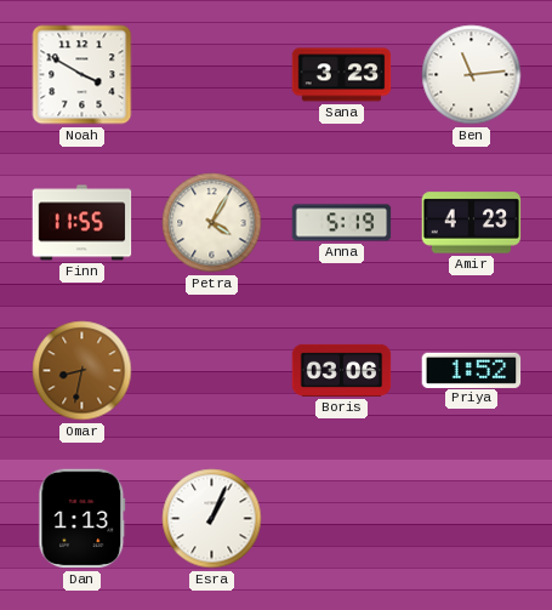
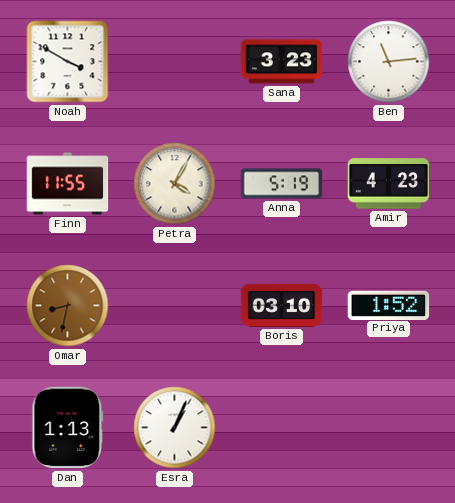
Boris: 03:06 -> 03:10 (282, 305)
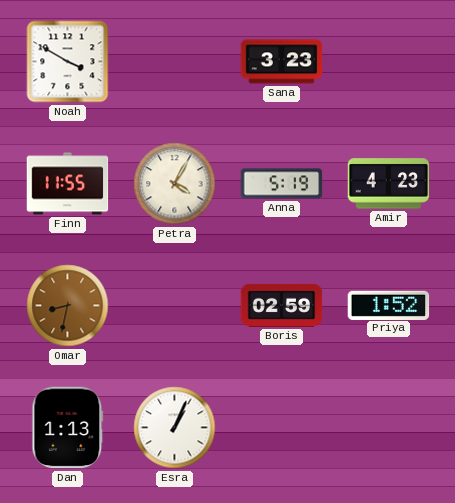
Ben: 11:14 -> none (389, 62)
Boris: 03:10 -> 02:59 (282, 305)
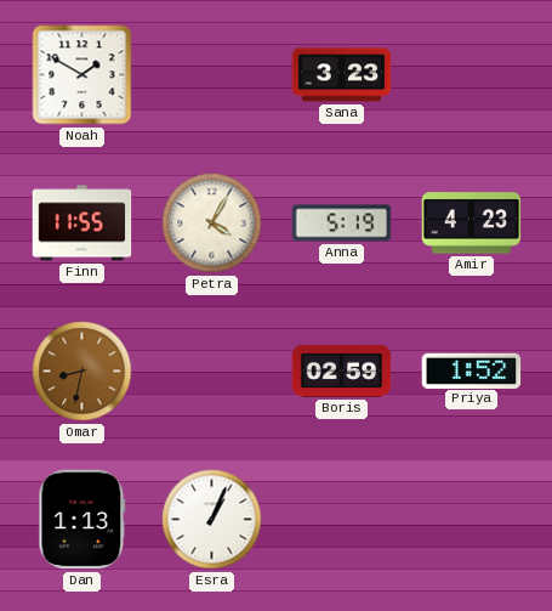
Noah: 3:50 -> 1:50 (82, 75)
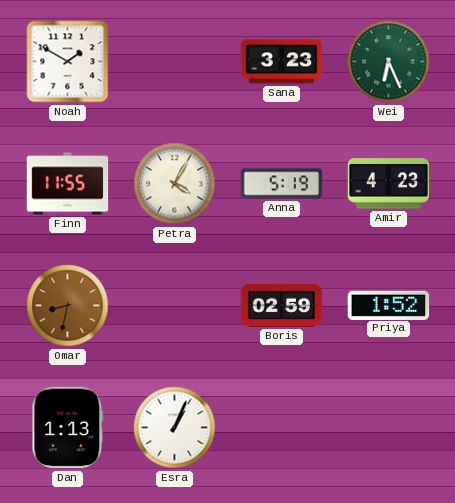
Wei: none -> 6:26 (389, 62)
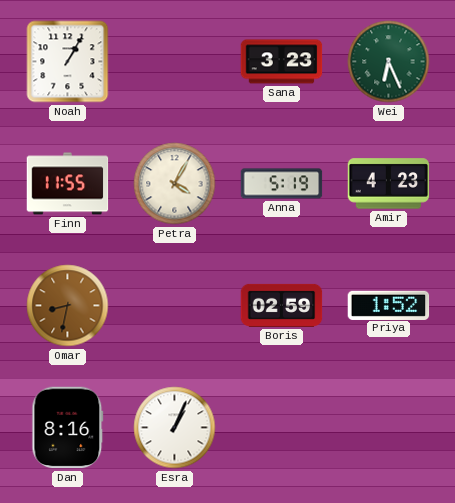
Noah: 1:50 -> 1:05 (68, 62)
Dan: 1:13 -> 8:16 (68, 428)
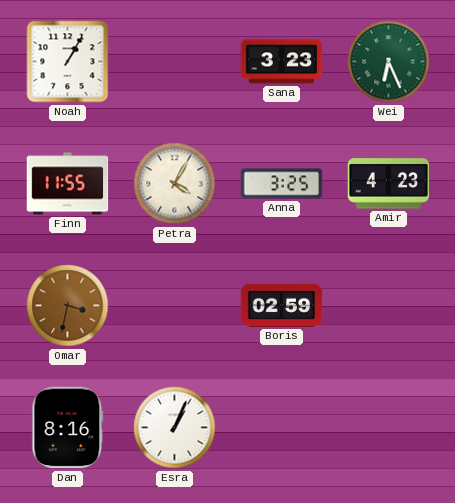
Anna: 5:19 -> 3:25 (282, 184)
Omar: 8:32 -> 3:32 (68, 306)
Priya: 1:52 -> none (389, 305)
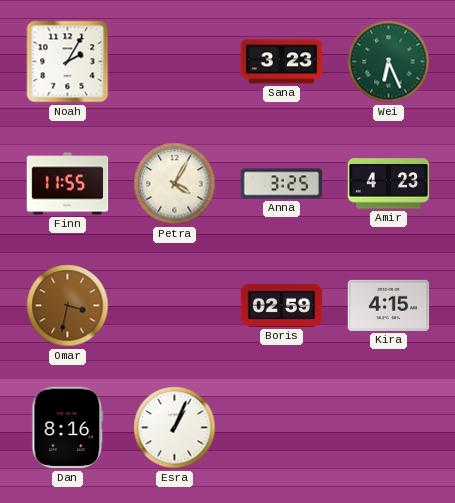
Noah: 1:05 -> 2:05 (68, 62)
Kira: none -> 4:15 (389, 305)
